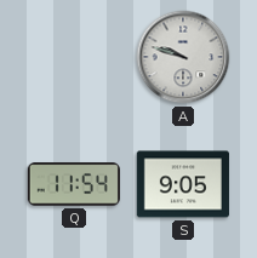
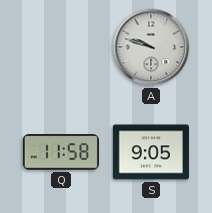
Q: 11:54 -> 11:58 (61, 152)
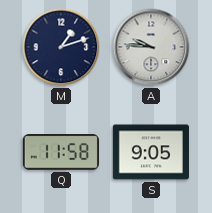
M: none -> 1:12 (61, 47)
A: 9:48 -> 9:46 (151, 47)
